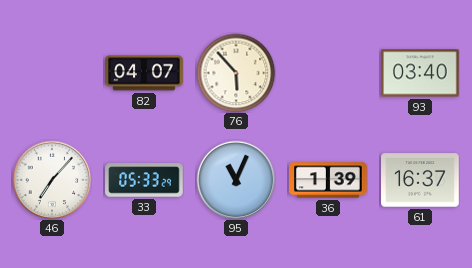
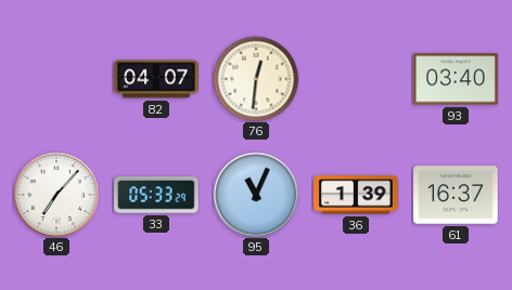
76: 5:53 -> 12:31 (256, 79)
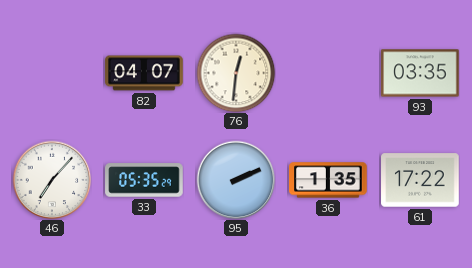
93: 03:40 -> 03:35 (420, 73)
33: 05:33 -> 05:35 (144, 180)
95: 11:04 -> 2:11 (236, 180)
36: 1:39 -> 1:35 (328, 180)
61: 16:37 -> 17:22 (420, 180)
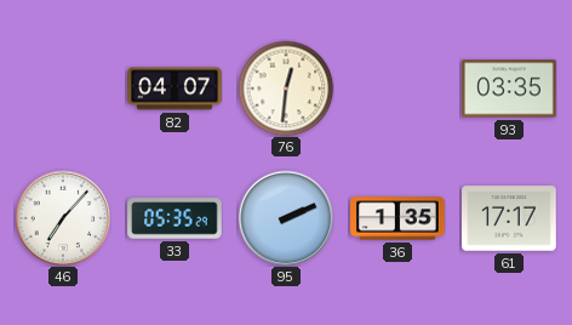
61: 17:22 -> 17:17 (509, 218)
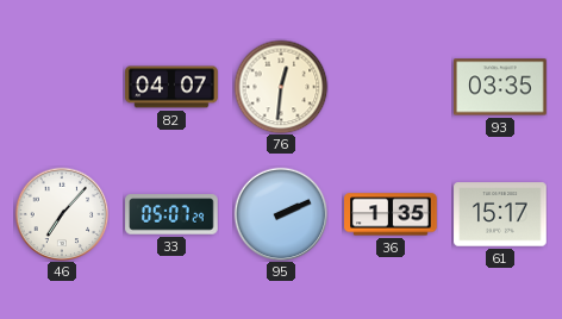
33: 05:35 -> 05:07 (171, 214)
61: 17:17 -> 15:17 (500, 214)
